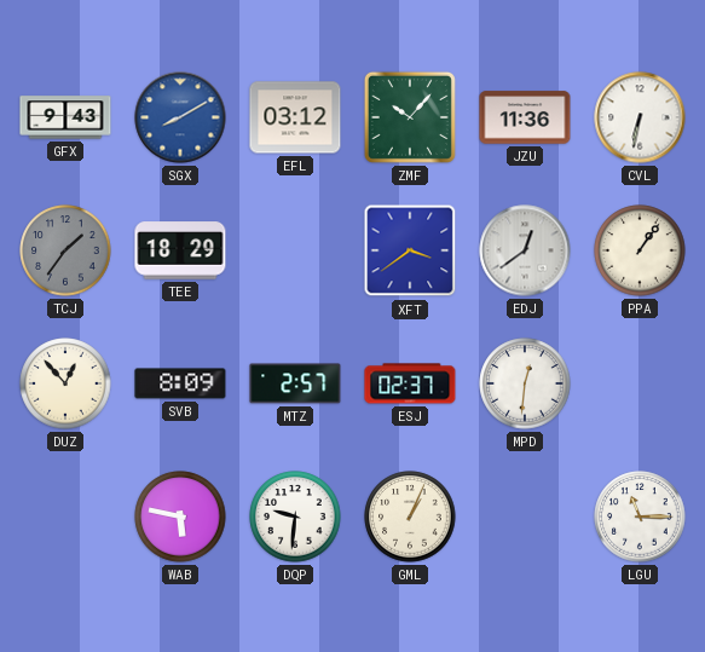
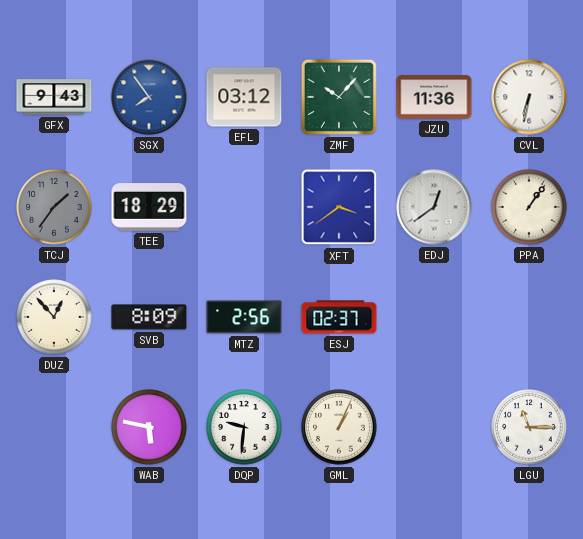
SGX: 8:10 -> 7:54 (149, 97)
MTZ: 2:57 -> 2:56 (244, 317)
MPD: 12:31 -> none (525, 383)
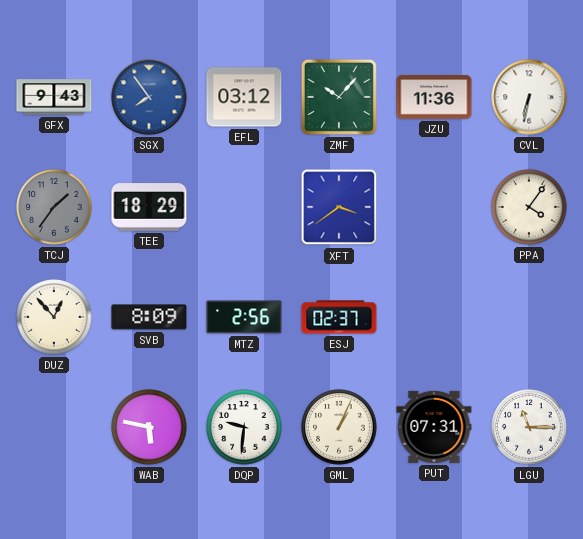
EDJ: 12:39 -> none (434, 207)
PPA: 1:06 -> 4:06 (529, 207)
PUT: none -> 07:31 (434, 427)
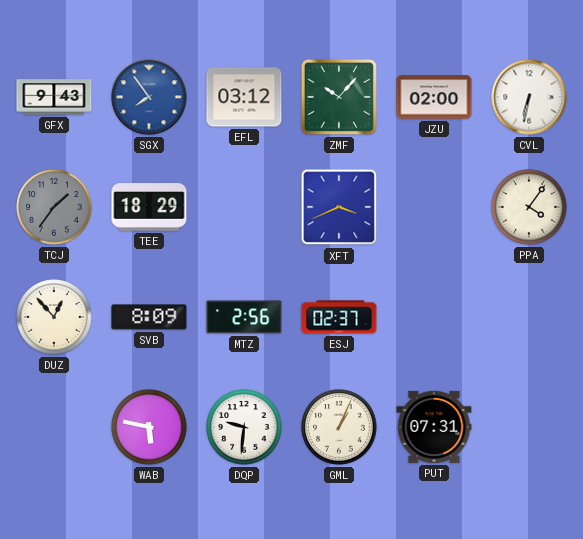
JZU: 11:36 -> 02:00 (434, 97)
XFT: 3:39 -> 3:41 (339, 207)
LGU: 11:15 -> none (529, 427)
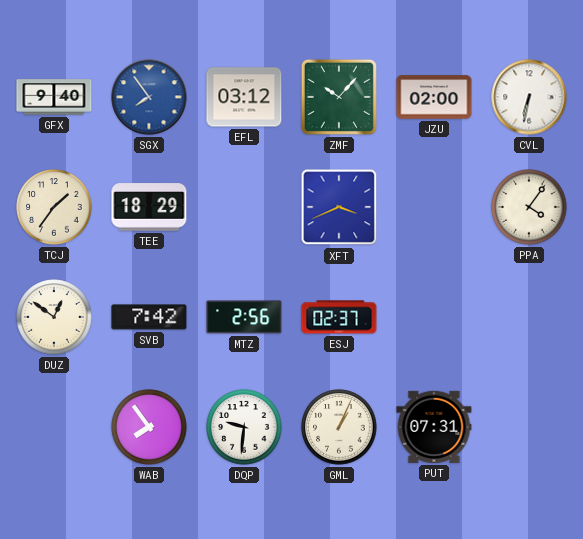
GFX: 9:43 -> 9:40 (54, 97)
TCJ dial: grey -> cream (54, 207)
DUZ: 12:53 -> 12:51 (54, 317)
SVB: 8:09 -> 7:42 (149, 317)
WAB: 5:47 -> 7:54 (149, 427)
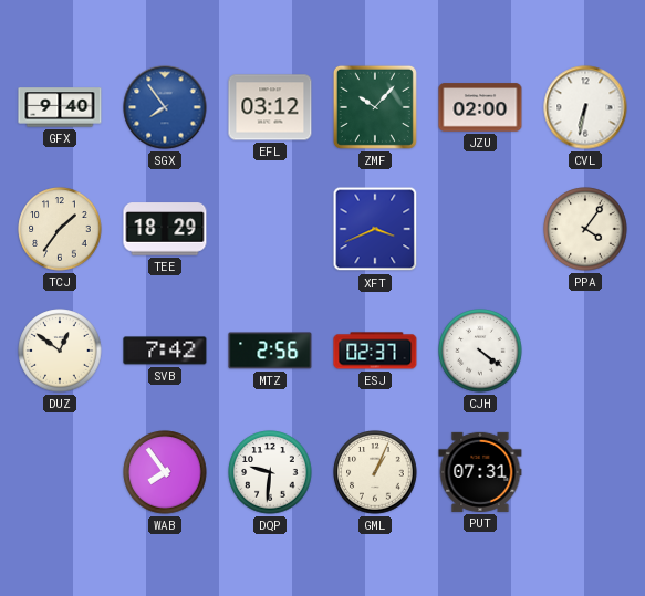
CJH: none -> 4:21 (480, 351)
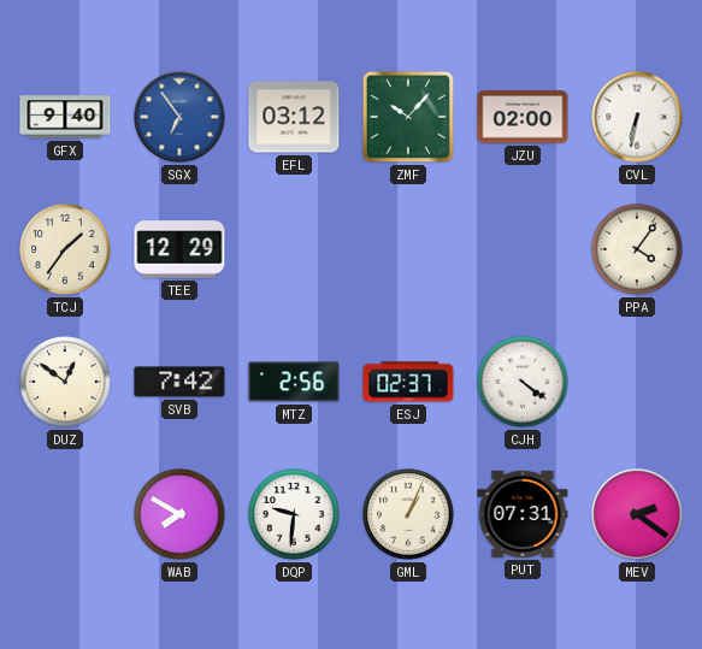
SGX: 7:54 -> 6:54 (179, 117)
TEE: 18:29 -> 12:29 (179, 249)
XFT: 3:41 -> none (375, 229)
WAB: 7:54 -> 7:50 (179, 514)
MEV: none -> 2:21 (637, 514)
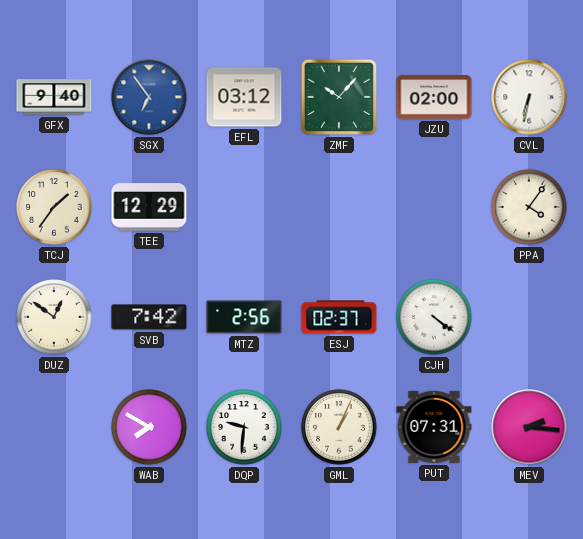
MEV: 2:21 -> 2:16 (529, 427)
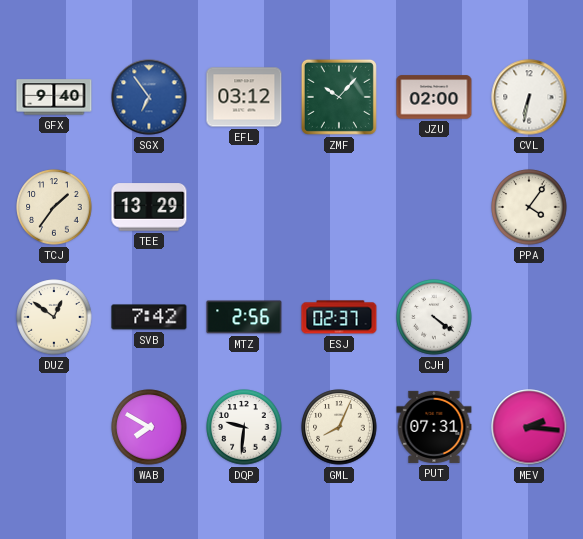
TEE: 12:29 -> 13:29 (149, 207)
GML: 1:04 -> 8:04 (339, 427)
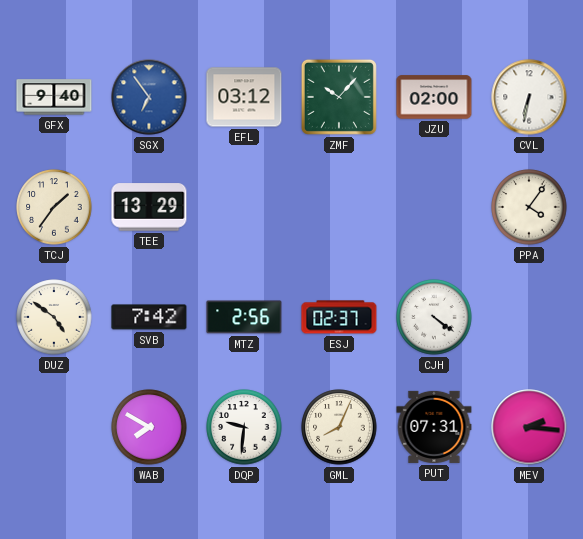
DUZ: 12:51 -> 4:51 (54, 317)
